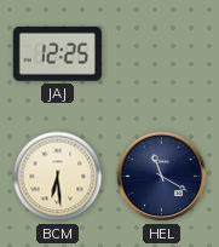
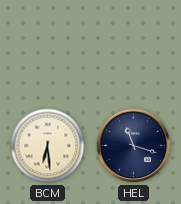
JAJ: 12:25 -> none (57, 53)
HEL: 11:20 -> 11:18 (134, 146)
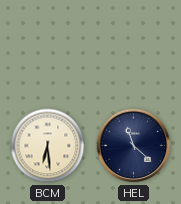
HEL: 11:18 -> 11:22 (134, 146)
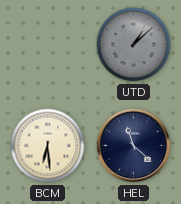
UTD: none -> 1:08 (134, 45)
